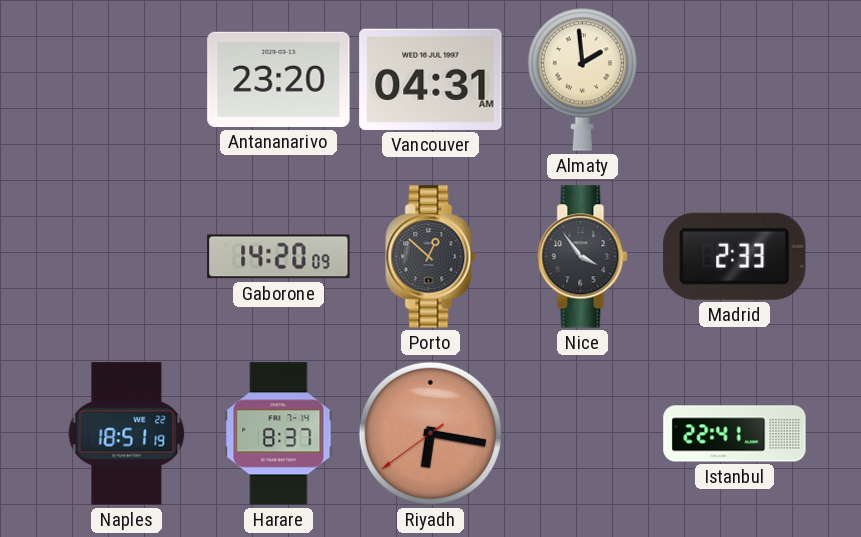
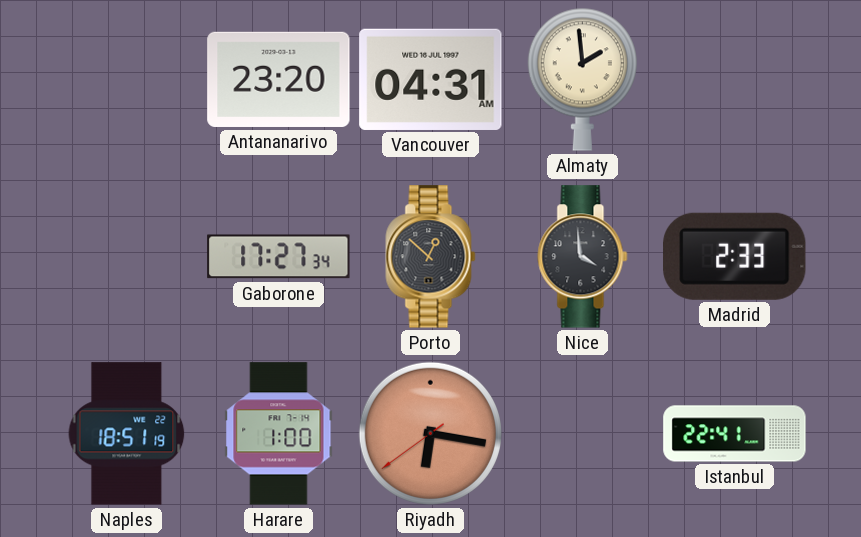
Gaborone: 14:20 -> 17:27 (279, 257)
Nice: 3:54 -> 3:59 (583, 257)
Harare: 8:37 -> 1:00 (279, 434)
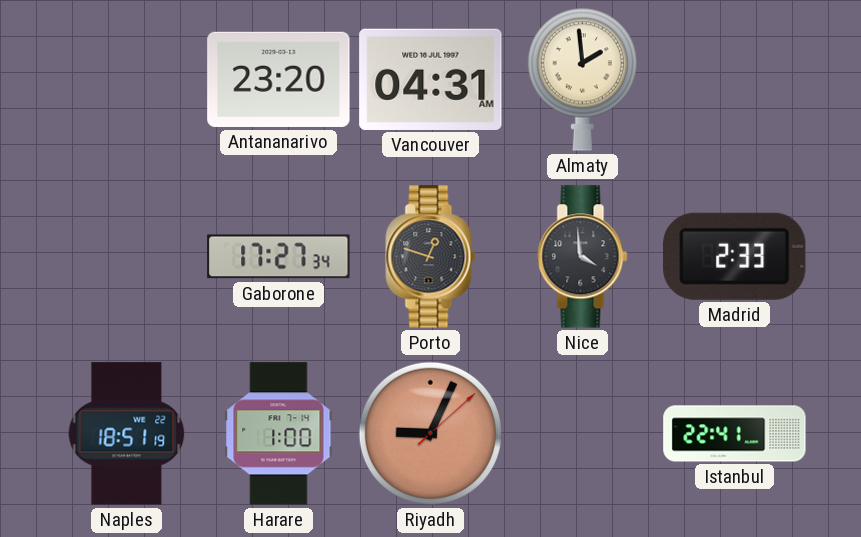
Porto: 12:52 -> 12:48 (431, 257)
Riyadh: 6:16 -> 9:04 (430, 433)
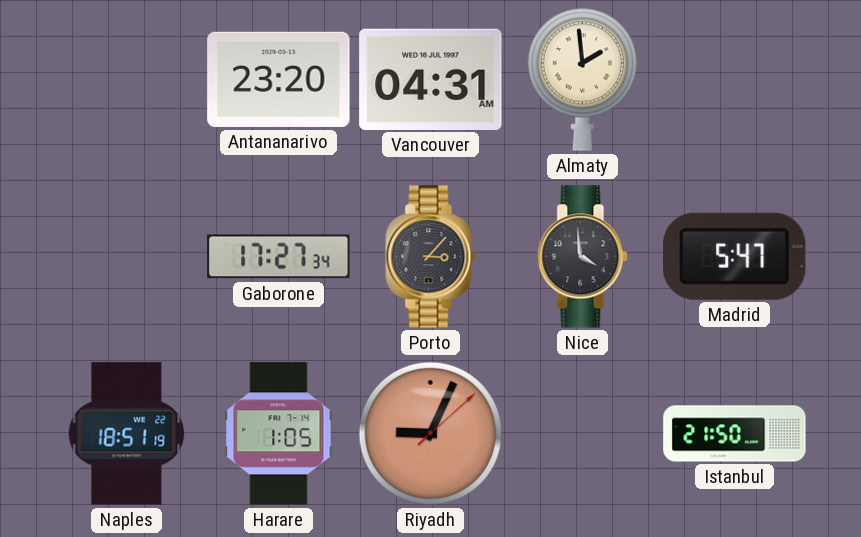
Porto: 12:48 -> 3:07 (431, 257)
Madrid: 2:33 -> 5:47 (735, 256)
Harare: 1:00 -> 1:05 (279, 434)
Istanbul: 22:41 -> 21:50 (735, 434)
